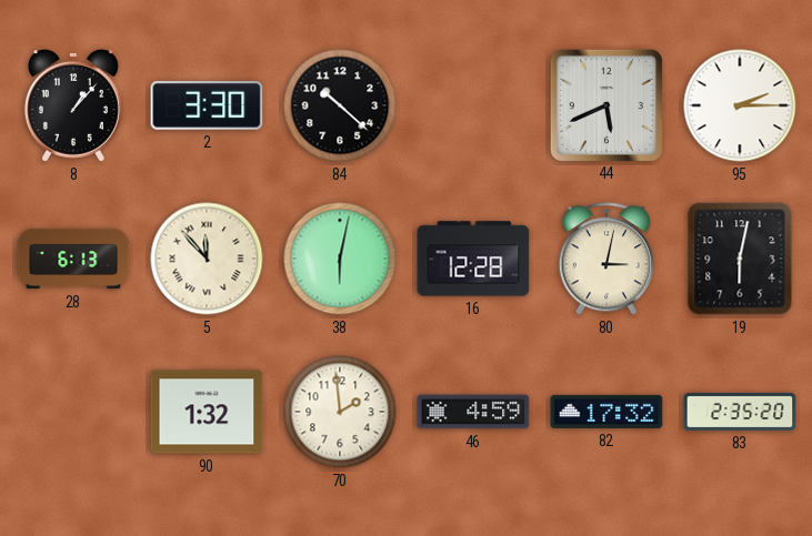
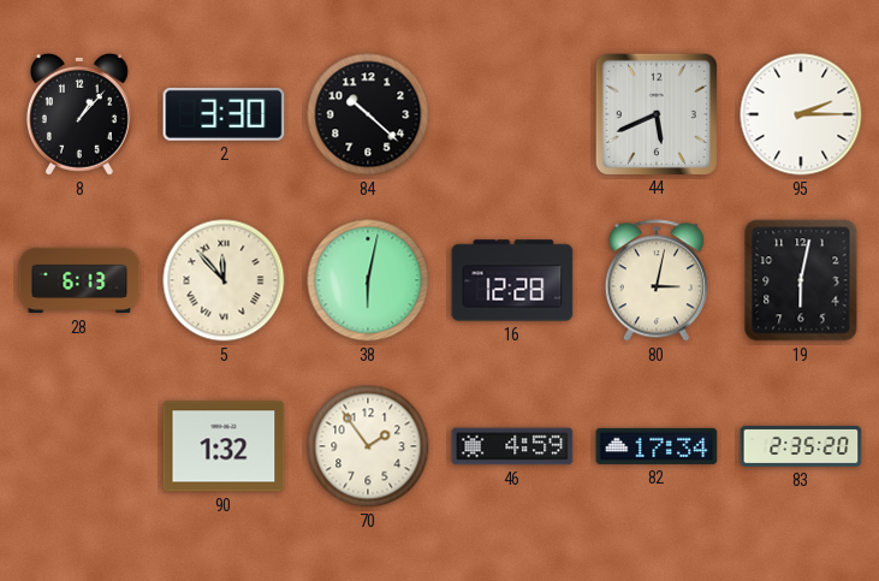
70: 1:59 -> 1:54 (368, 446)
82: 17:32 -> 17:34 (657, 446)
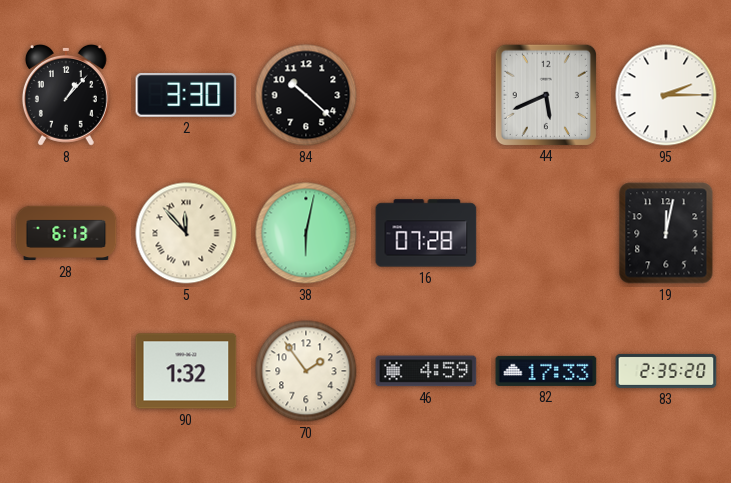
16: 12:28 -> 07:28 (426, 233)
80: 3:02 -> none (657, 280)
19: 6:02 -> 12:02 (666, 233)
82: 17:34 -> 17:33 (546, 371)
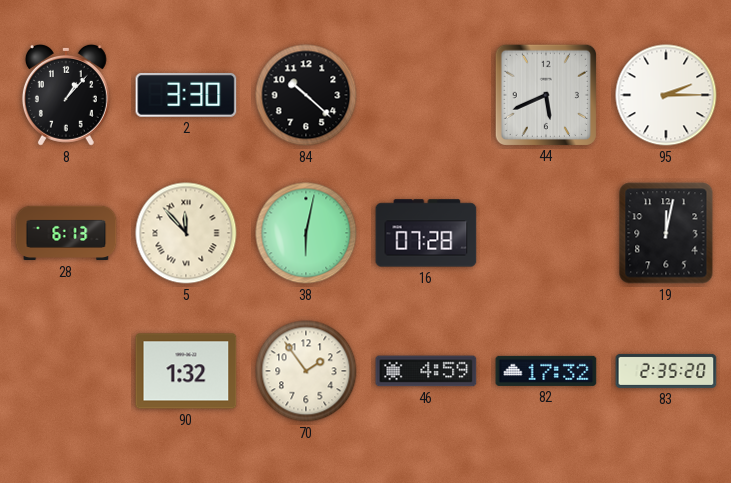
82: 17:33 -> 17:32 (546, 371)
